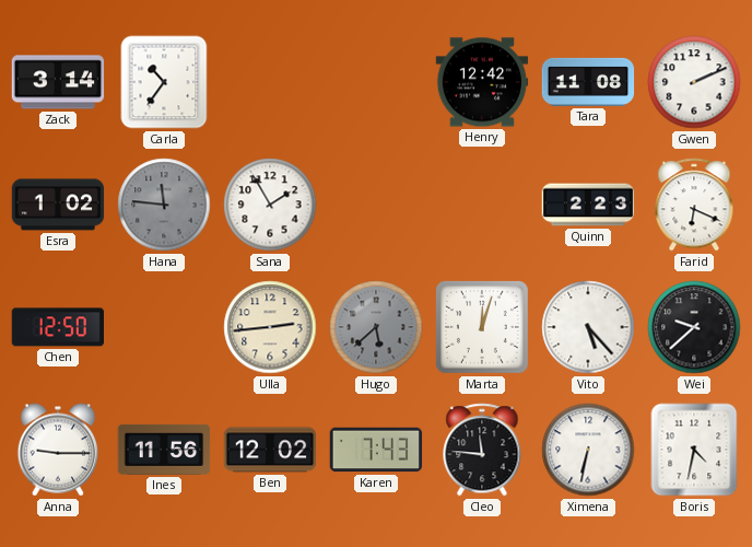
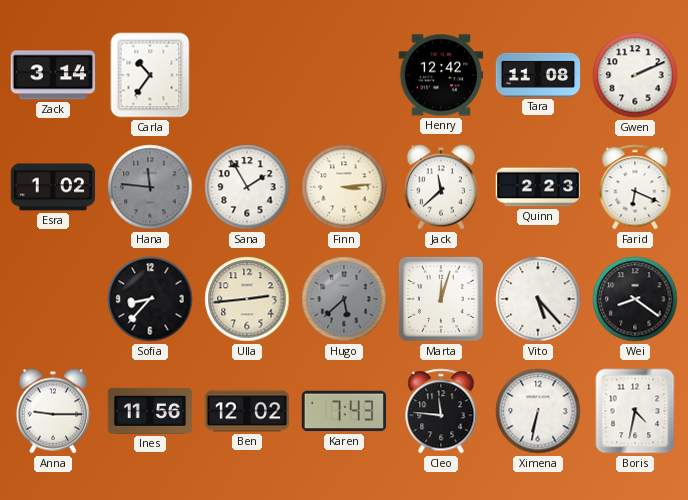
Finn: none -> 3:14 (344, 187)
Jack: none -> 11:38 (440, 187)
Chen: 12:50 -> none (58, 327)
Sofia: none -> 8:37 (150, 299)
Wei: 9:38 -> 8:21 (635, 299)
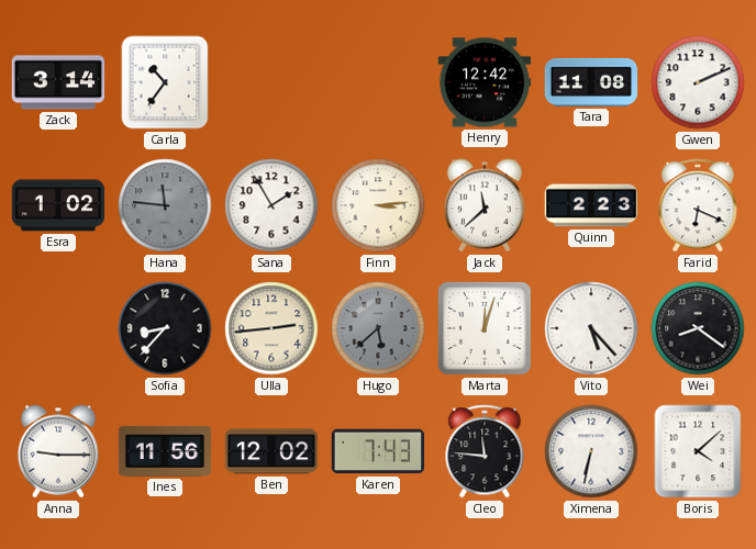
Boris: 4:32 -> 4:08 (698, 451)
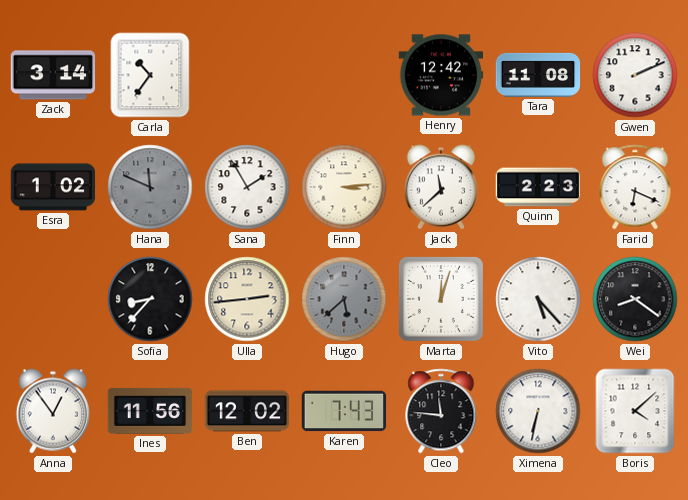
Hana: 11:46 -> 11:49 (150, 187)
Anna: 9:15 -> 12:54 (52, 411)
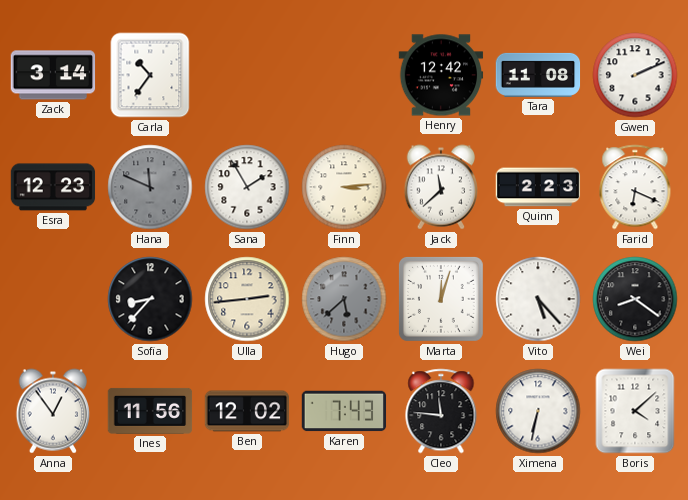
Esra: 1:02 -> 12:23 (53, 187)
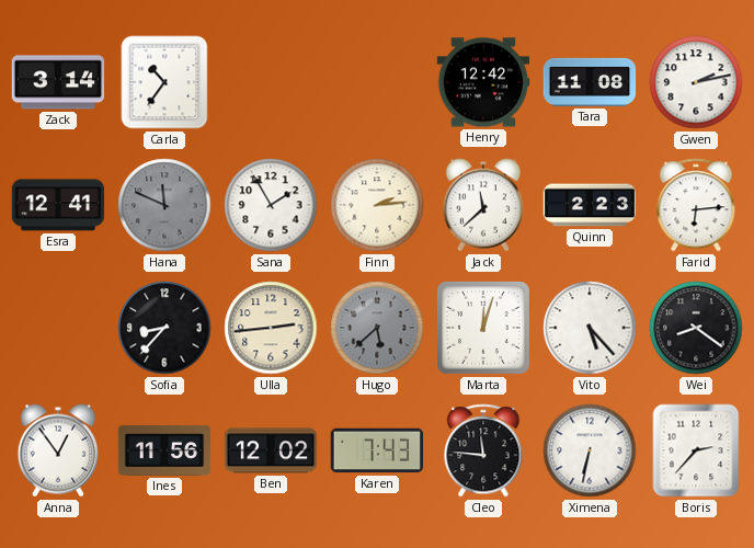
Gwen: 2:11 -> 2:13 (696, 82)
Esra: 12:23 -> 12:41 (58, 205)
Finn: 3:14 -> 2:14 (377, 205)
Farid: 6:19 -> 6:14 (696, 205)
Boris: 4:08 -> 2:37 (696, 450)
